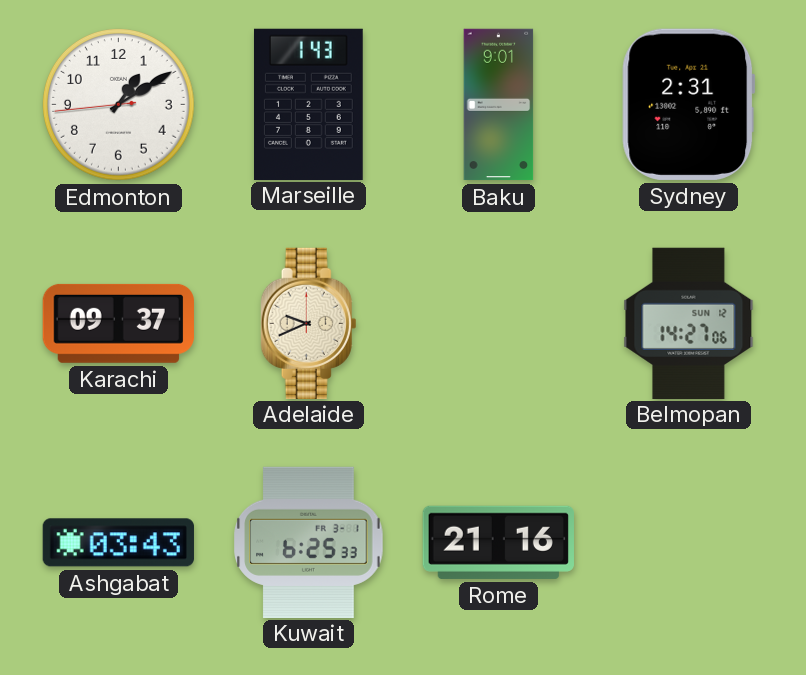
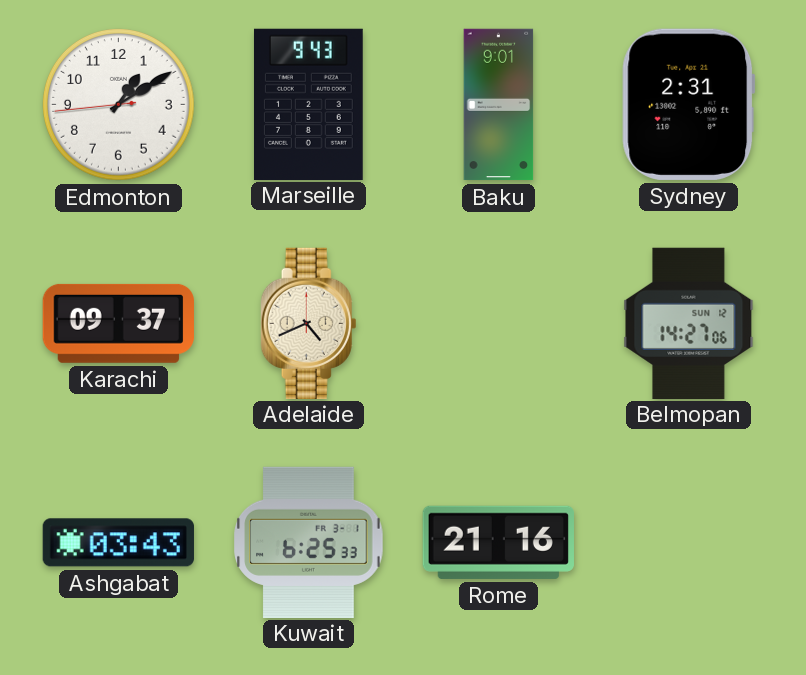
Marseille: 1:43 -> 9:43 (308, 104)
Adelaide: 9:41 -> 4:41 (309, 323)
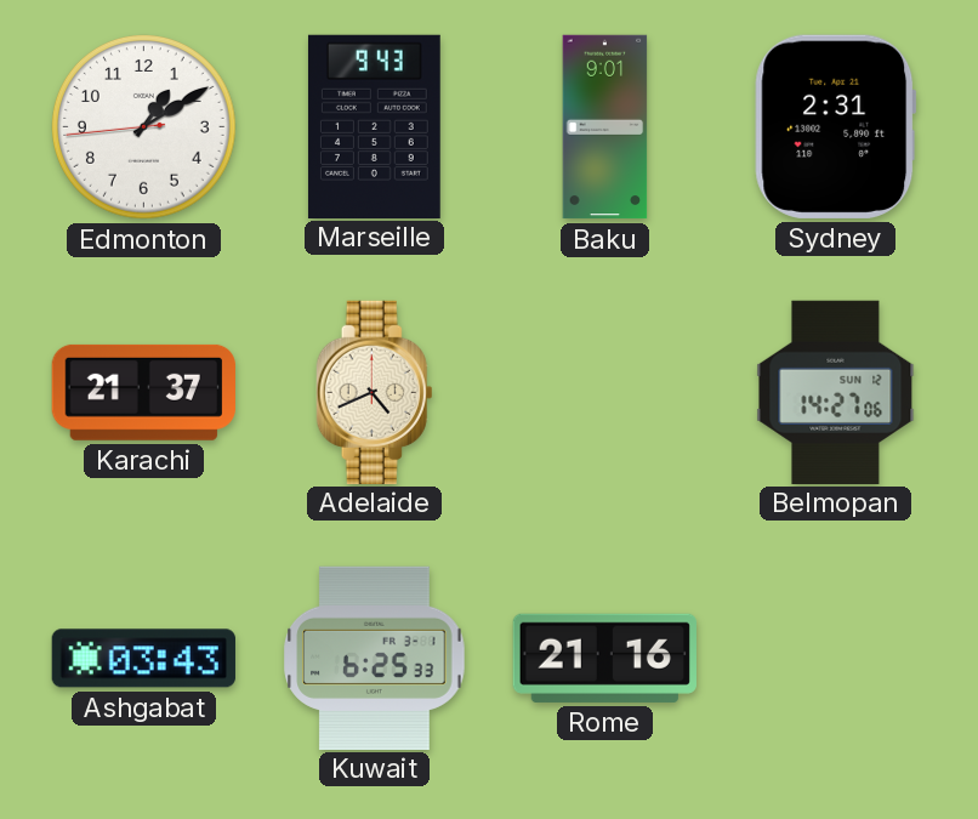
Karachi: 09:37 -> 21:37 (143, 392)
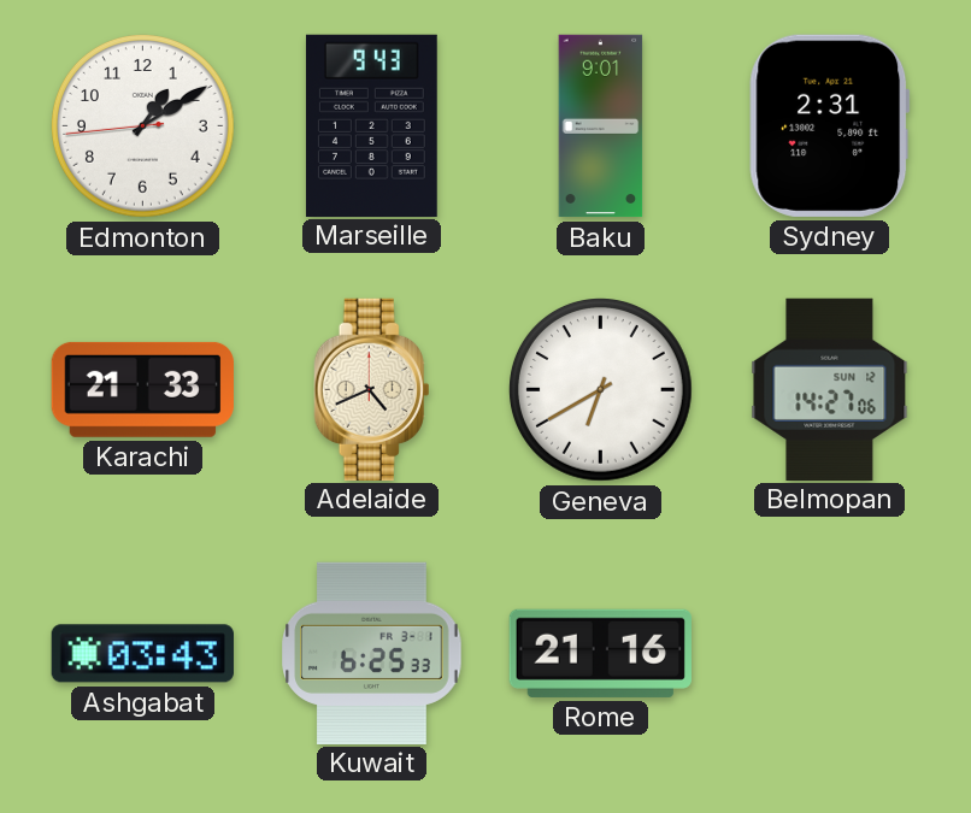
Karachi: 21:37 -> 21:33 (142, 389)
Geneva: none -> 6:40 (601, 390)
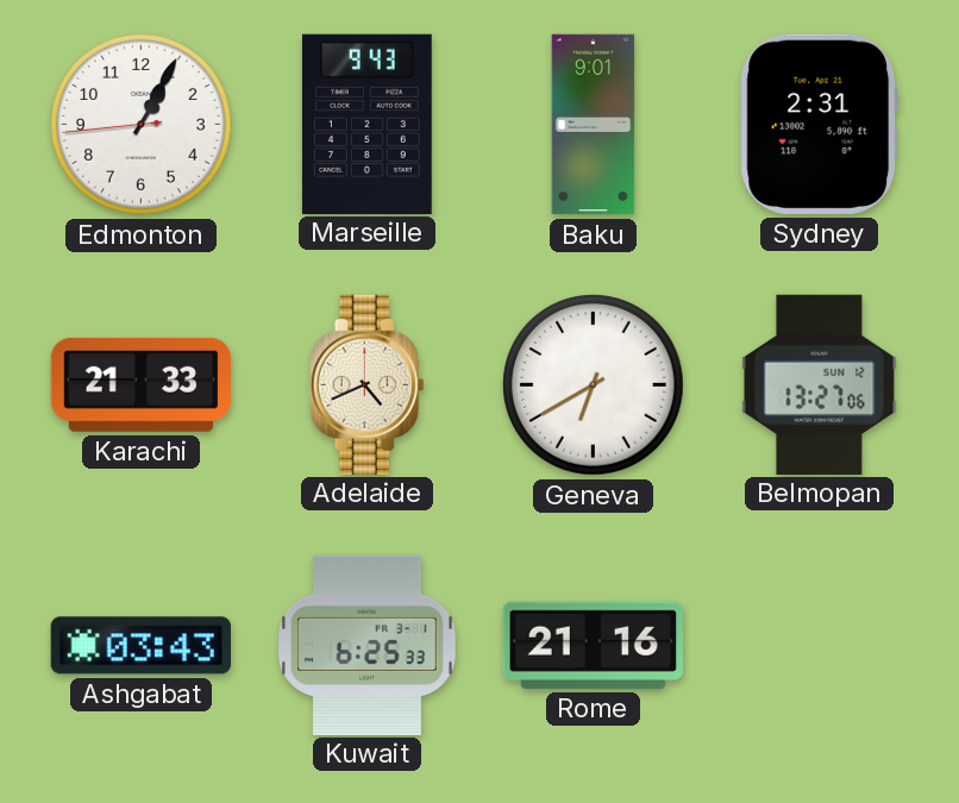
Edmonton: 1:09 -> 1:04 (142, 125)
Belmopan: 14:27 -> 13:27 (820, 384)
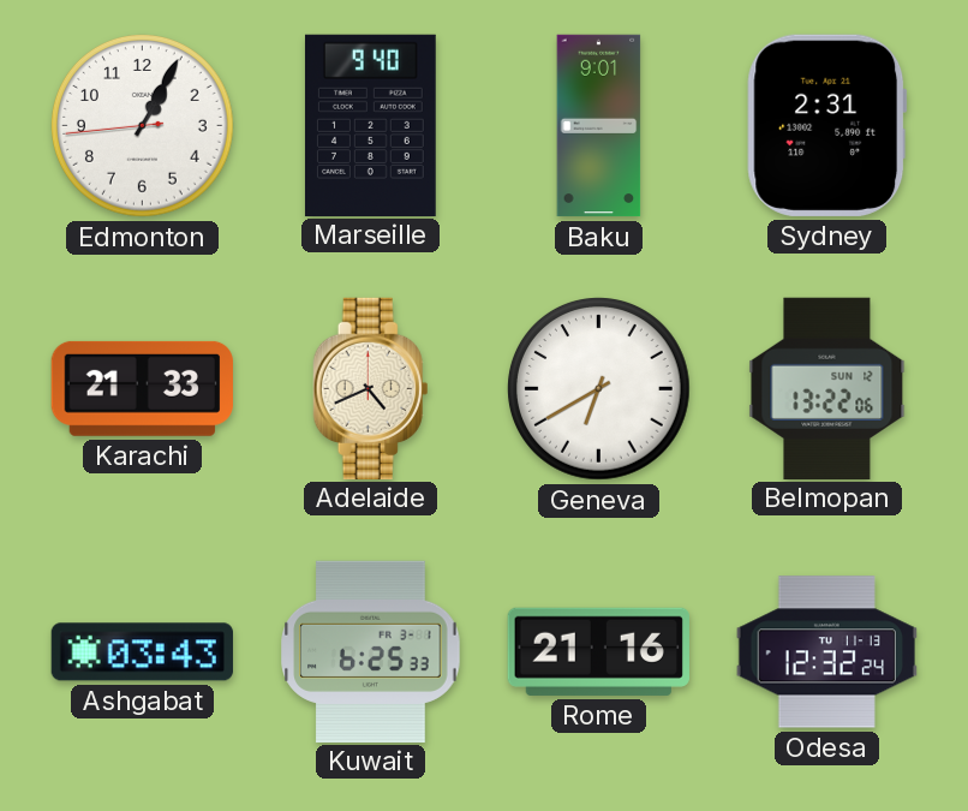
Marseille: 9:43 -> 9:40 (370, 125)
Belmopan: 13:27 -> 13:22 (827, 388)
Odesa: none -> 12:32 (826, 652)
